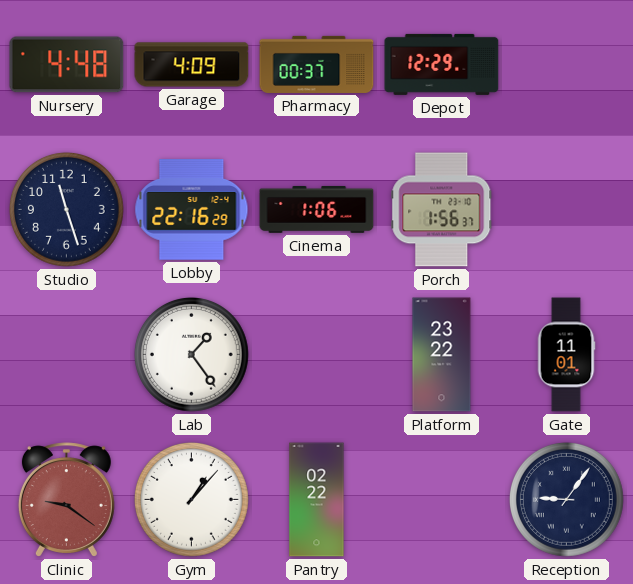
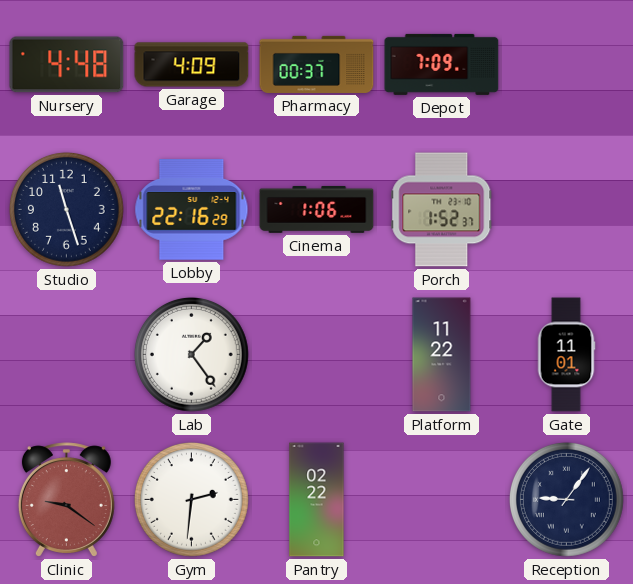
Depot: 12:29 -> 7:09 (442, 64)
Porch: 1:56 -> 1:52 (442, 210)
Platform: 23:22 -> 11:22 (442, 355)
Gym: 1:07 -> 2:31 (191, 499)
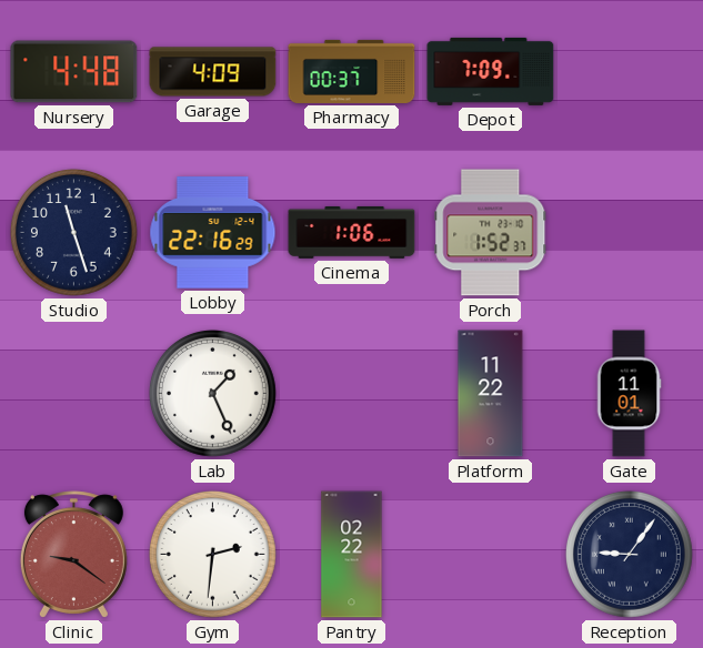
Lab: 1:24 -> 1:26 (212, 393)
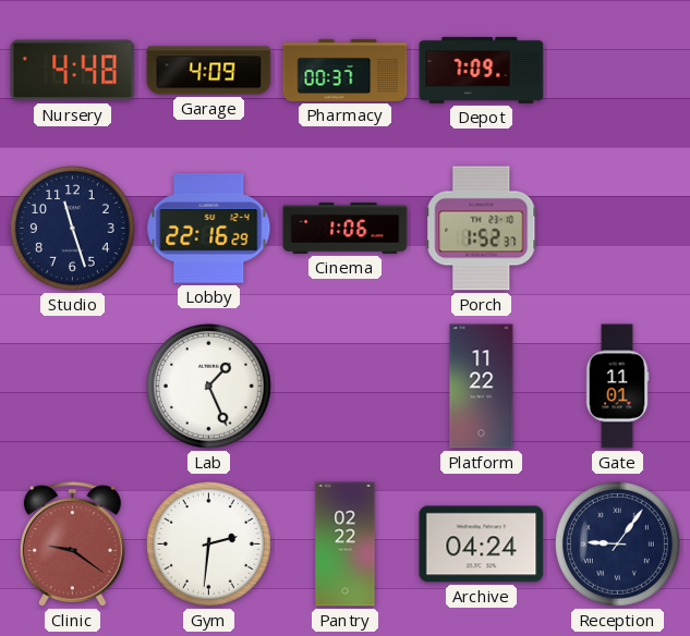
Archive: none -> 04:24 (482, 545)
